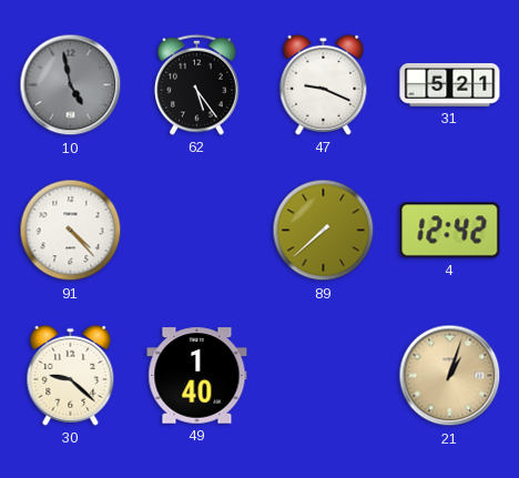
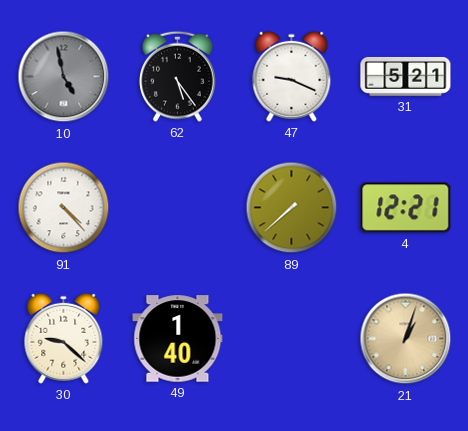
4: 12:42 -> 12:21 (406, 208)
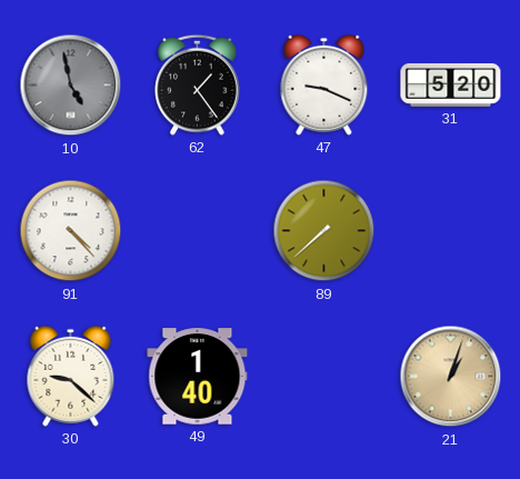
62: 5:24 -> 1:24 (198, 84)
31: 5:21 -> 5:20 (451, 84)
4: 12:21 -> none (406, 208)
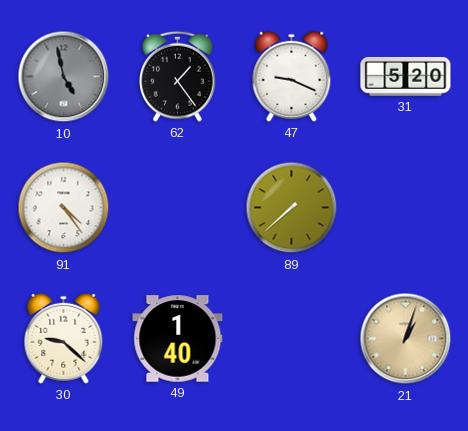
91: 4:23 -> 4:24 (64, 208)
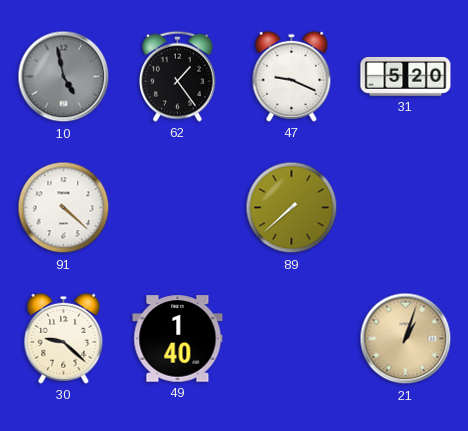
91: 4:24 -> 4:22 (64, 208)
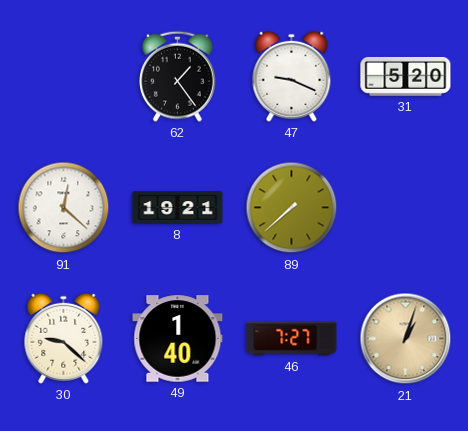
10: 4:58 -> none (64, 77)
91: 4:22 -> 12:22 (64, 208)
8: none -> 19:21 (178, 208)
46: none -> 7:27 (292, 339)
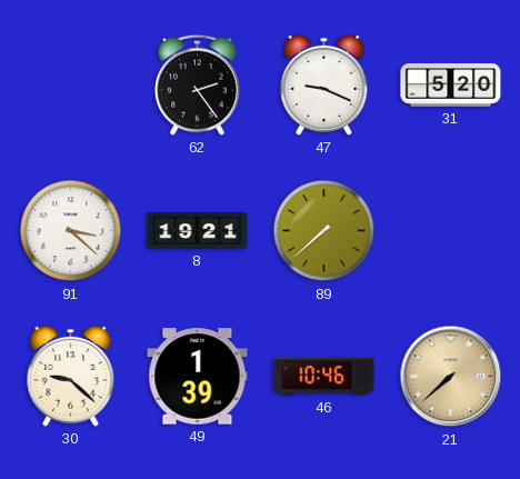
62: 1:24 -> 2:24 (198, 84)
91: 12:22 -> 3:22 (71, 231)
49: 1:40 -> 1:39 (198, 377)
46: 7:27 -> 10:46 (324, 377)
21: 1:03 -> 7:38 (451, 377)
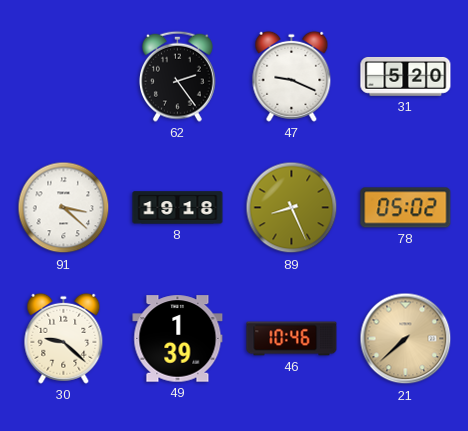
8: 19:21 -> 19:18 (178, 208)
89: 7:38 -> 8:26 (292, 208)
78: none -> 05:02 (406, 208)
